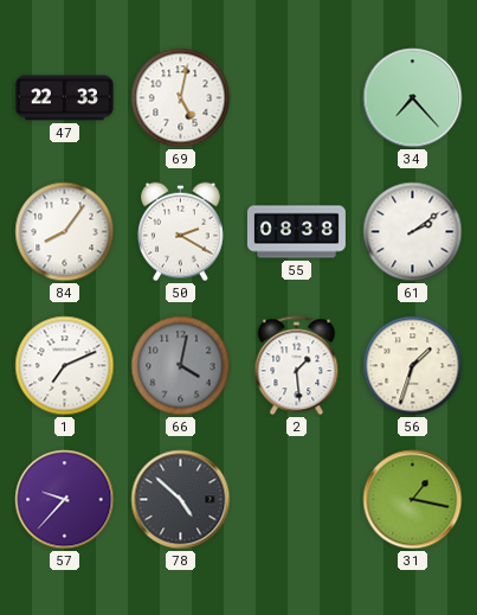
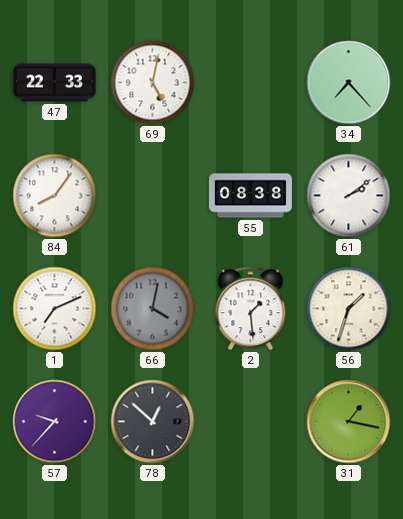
50: 2:20 -> none (181, 232)
78: 4:52 -> 12:52 (153, 422)
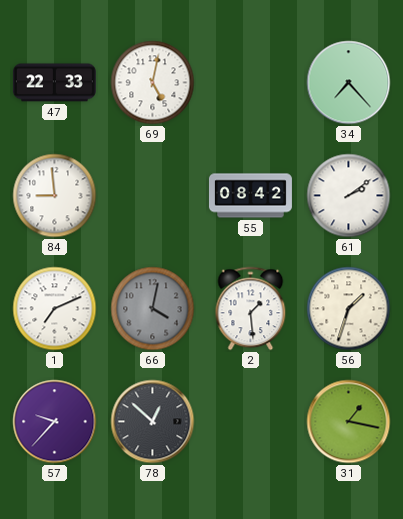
84: 8:06 -> 8:59 (55, 196)
55: 08:38 -> 08:42 (250, 196)
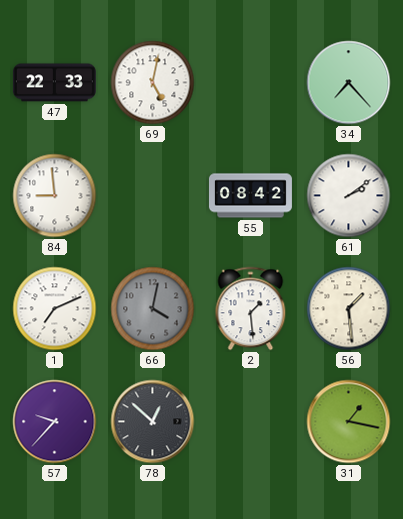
56: 1:33 -> 1:29 (349, 309)
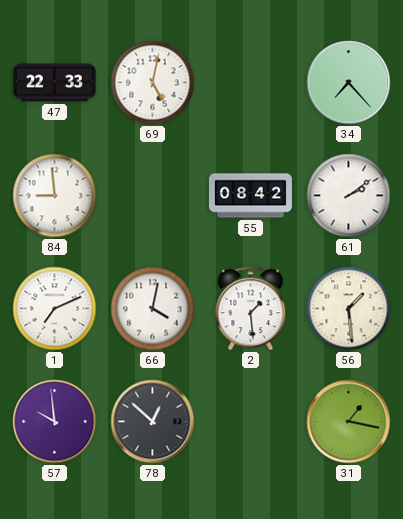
66 dial: grey -> white (153, 309)
57: 9:37 -> 9:59 (55, 422)
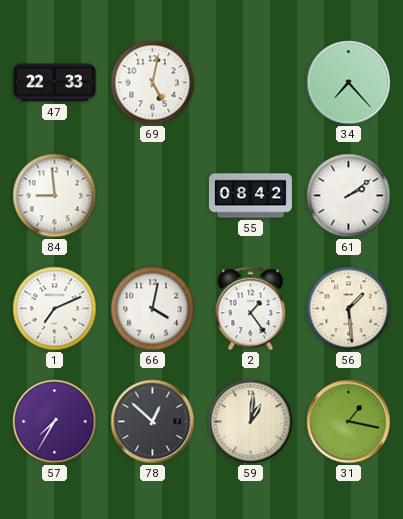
2: 1:29 -> 1:24 (251, 309)
57: 9:59 -> 7:35 (55, 422)
59: none -> 1:01 (251, 422)
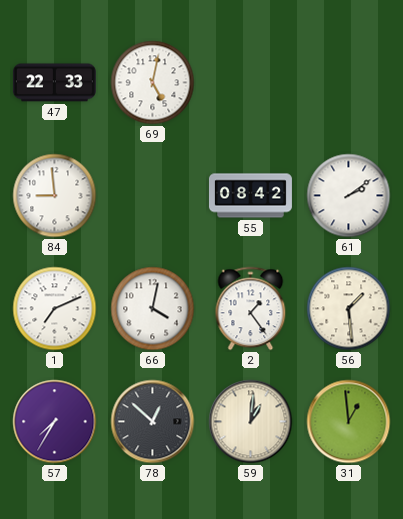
34: 7:23 -> none (349, 83)
31: 1:17 -> 12:59 (349, 422)
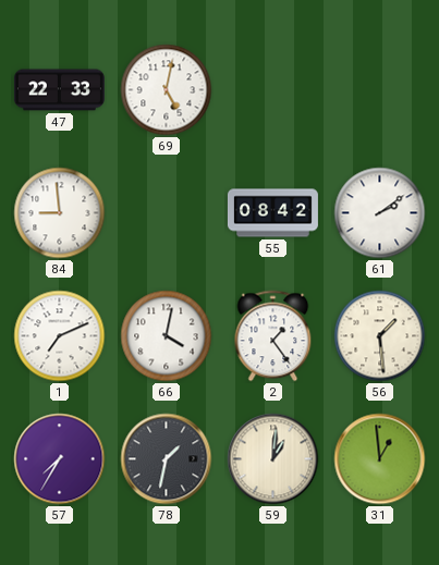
78: 12:52 -> 1:32 (167, 459)
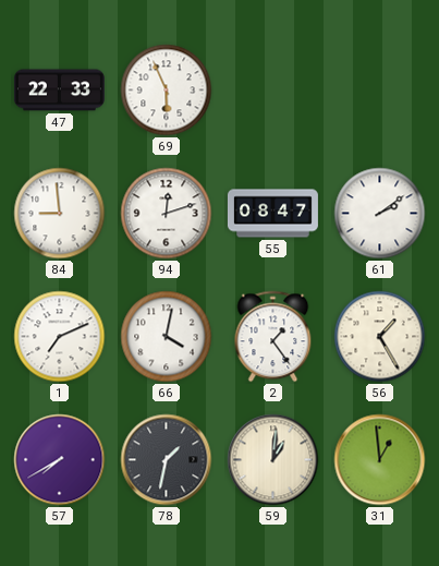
69: 5:02 -> 5:56 (167, 91)
94: none -> 12:12 (167, 214)
55: 08:42 -> 08:47 (272, 214)
56: 1:29 -> 1:25 (380, 337)
57: 7:35 -> 7:40 (60, 460)
